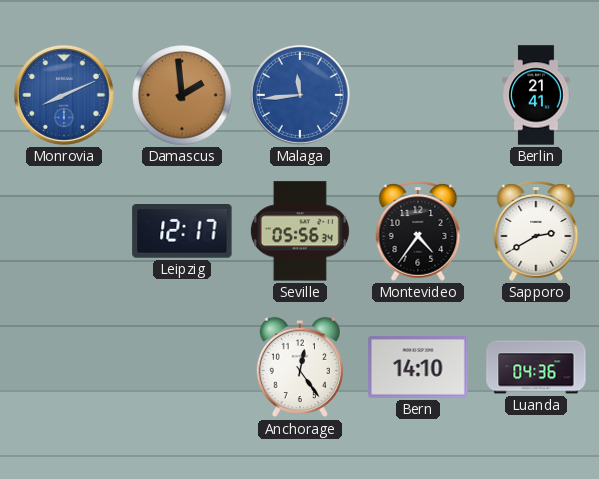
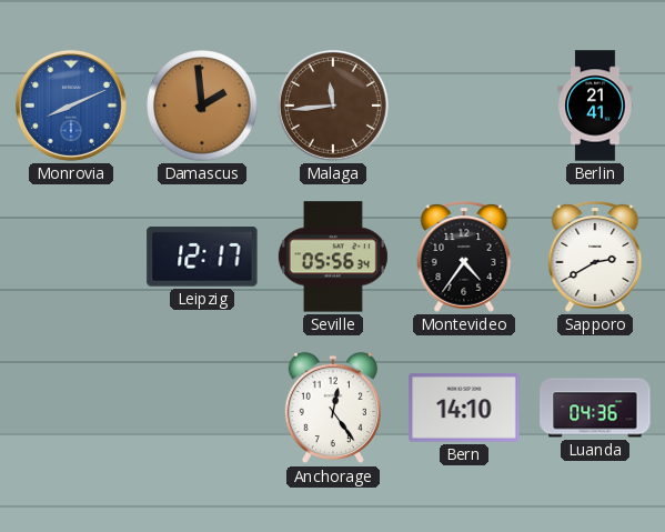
Malaga dial: blue -> brown (333, 106)
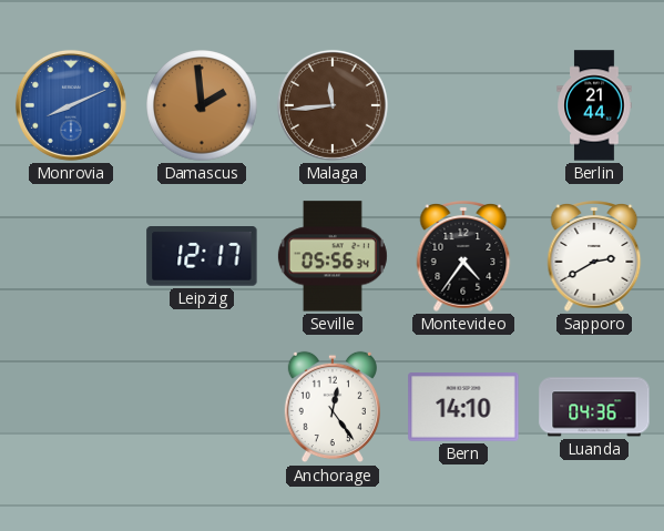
Berlin: 21:41 -> 21:44 (594, 105)
